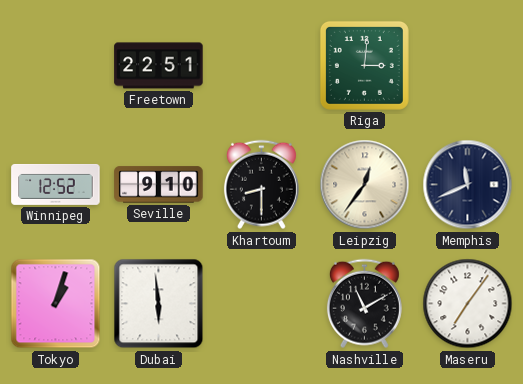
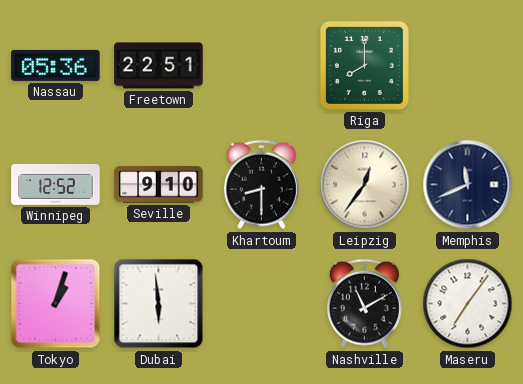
Nassau: none -> 05:36 (56, 65)
Riga: 3:01 -> 8:00 (364, 65)
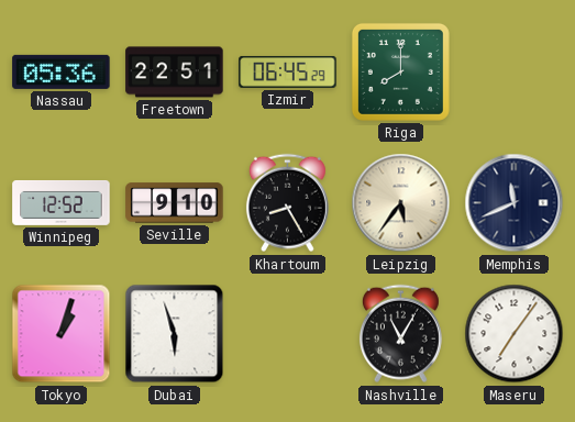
Izmir: none -> 06:45 (288, 71)
Khartoum: 8:30 -> 8:25 (287, 203)
Leipzig: 12:36 -> 5:36 (401, 203)
Dubai: 5:59 -> 5:57 (175, 334)
Nashville: 11:10 -> 11:05 (400, 334)
